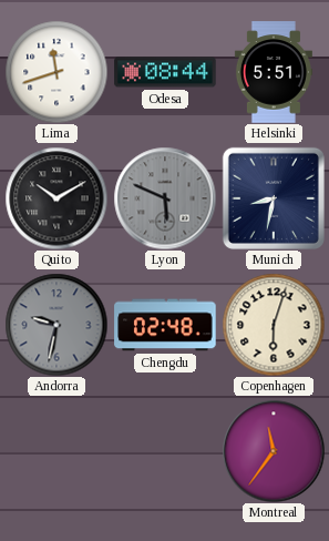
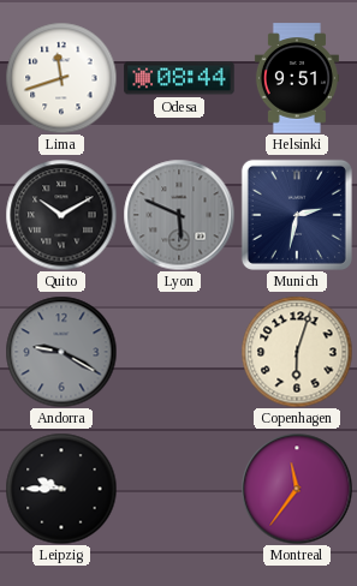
Helsinki: 5:51 -> 9:51 (297, 78)
Munich: 8:32 -> 2:32 (297, 215)
Andorra: 9:32 -> 9:20 (61, 352)
Chengdu: 02:48 -> none (165, 325)
Leipzig: none -> 9:45 (61, 489)
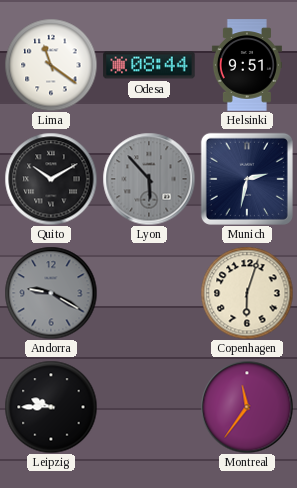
Lima: 11:42 -> 11:21 (51, 65)
Lyon: 5:49 -> 5:53 (149, 179)
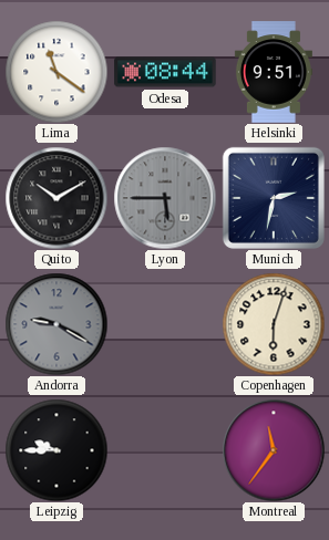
Lyon: 5:53 -> 5:45 (165, 198)
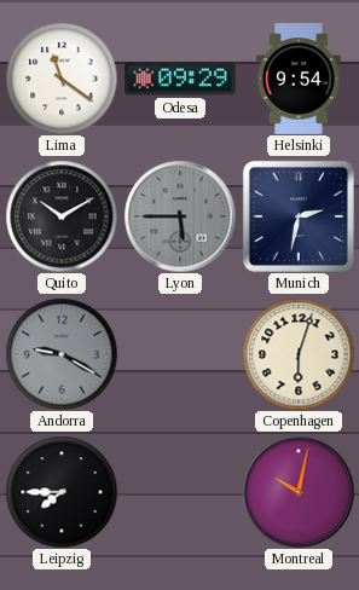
Odesa: 08:44 -> 09:29 (180, 79)
Helsinki: 9:51 -> 9:54 (299, 79)
Leipzig: 9:45 -> 7:45 (62, 492)
Montreal: 11:36 -> 10:02 (299, 492)
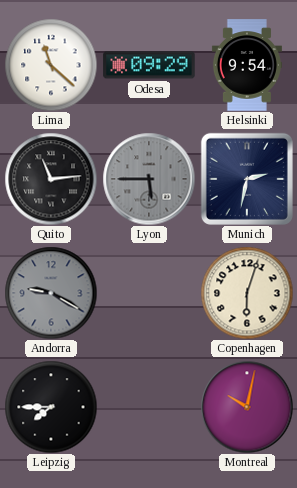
Lima: 11:21 -> 11:22 (51, 65)
Quito: 10:10 -> 11:14 (51, 179)
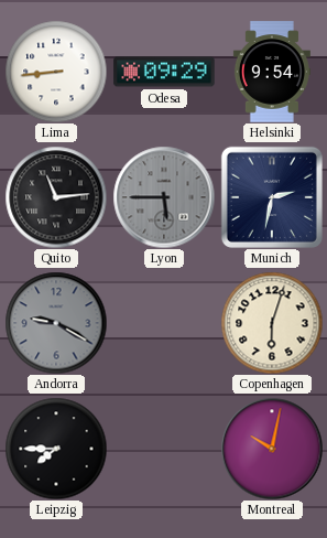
Lima: 11:22 -> 8:44 (56, 72)
